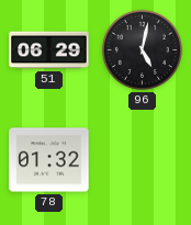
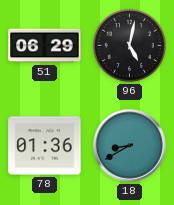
78: 01:32 -> 01:36 (45, 146)
18: none -> 8:40 (130, 146)
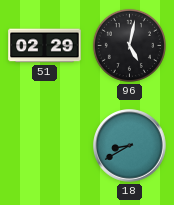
51: 06:29 -> 02:29 (45, 46)
78: 01:36 -> none (45, 146)
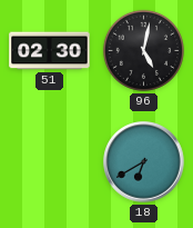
51: 02:29 -> 02:30 (50, 51)
18: 8:40 -> 6:40 (144, 162)
